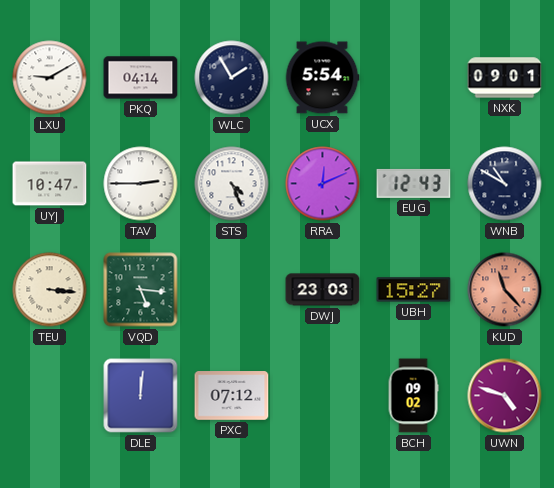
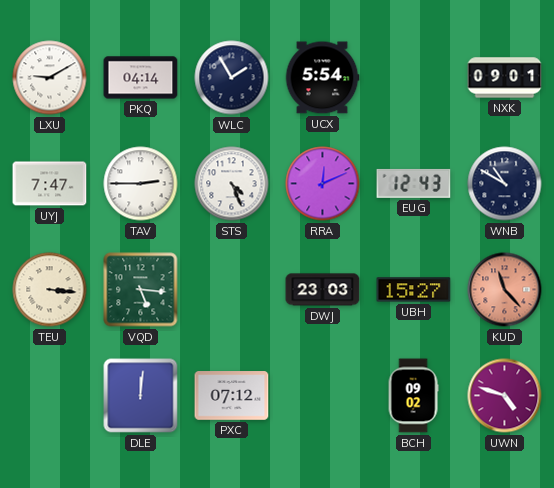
UYJ: 10:47 -> 7:47 (50, 184)
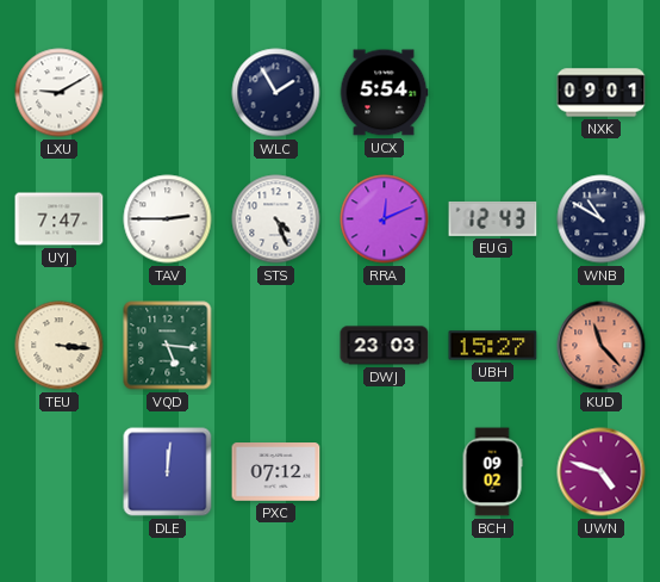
PKQ: 04:14 -> none (141, 78)
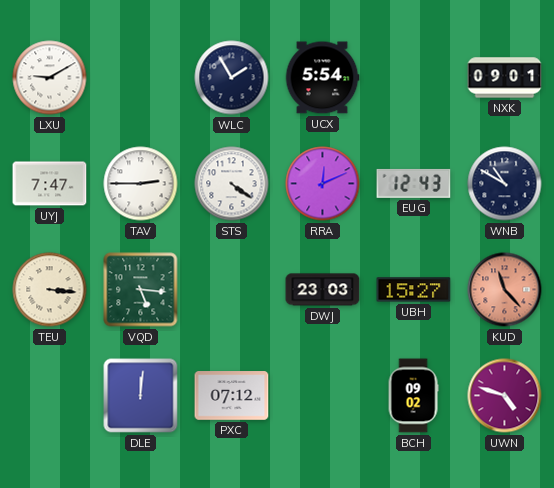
STS: 4:26 -> 4:21 (232, 184)
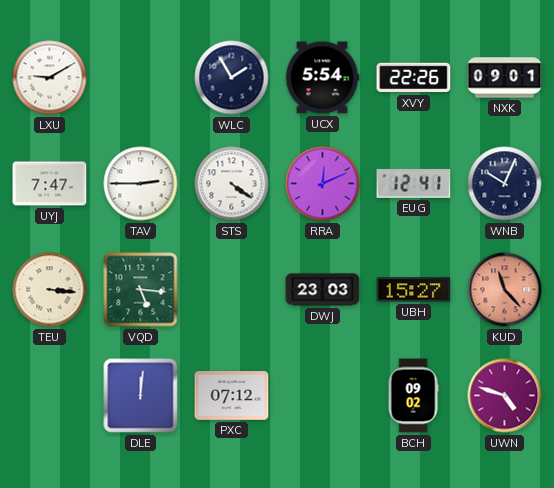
XVY: none -> 22:26 (414, 78)
EUG: 12:43 -> 12:41 (414, 183)
WNB: 10:50 -> 10:04 (505, 184)
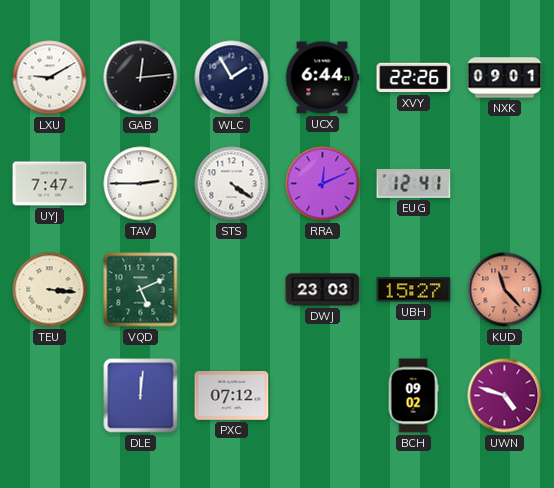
GAB: none -> 12:14 (141, 78)
UCX: 5:54 -> 6:44 (322, 78)
WNB: 10:04 -> none (505, 184)
VQD: 5:16 -> 5:11 (141, 290)
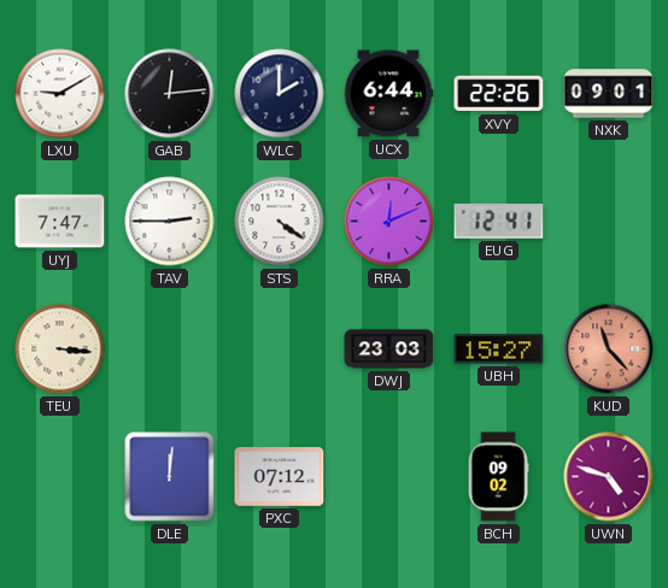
WLC: 1:55 -> 2:00 (280, 94)
VQD: 5:11 -> none (141, 290)
